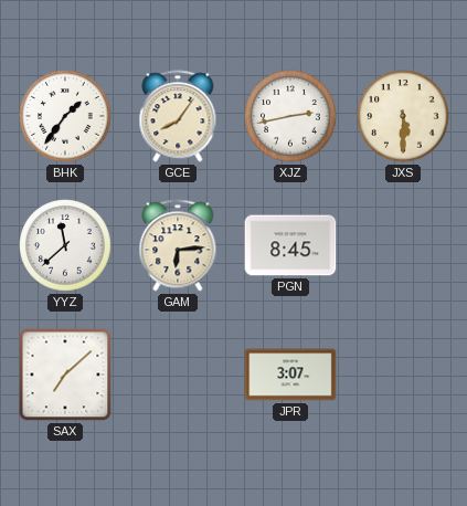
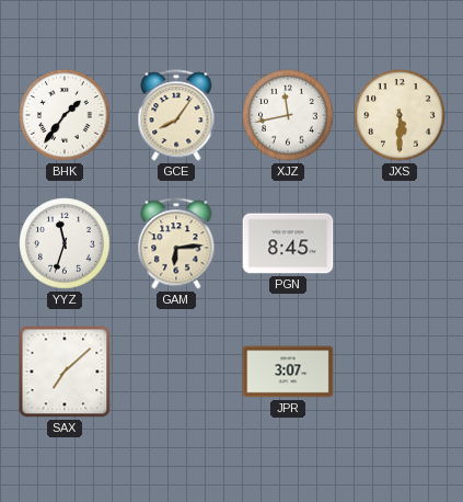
XJZ: 2:43 -> 11:43 (288, 115)
YYZ: 11:38 -> 11:33 (65, 243)
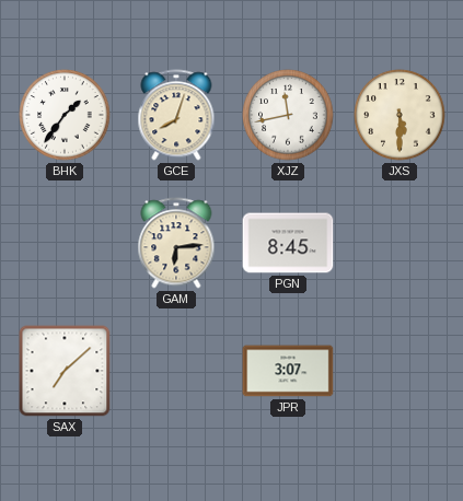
GCE: 8:06 -> 8:03 (176, 115)
YYZ: 11:33 -> none (65, 243)
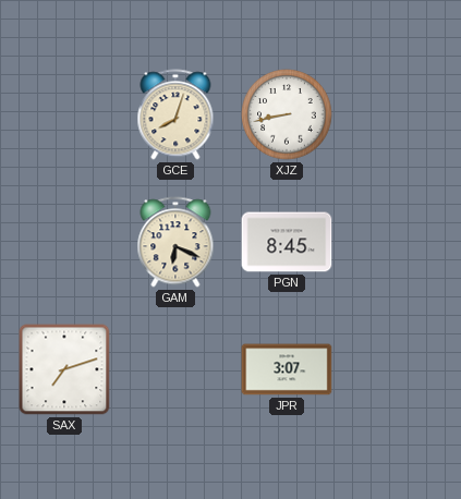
BHK: 1:36 -> none (65, 115)
XJZ: 11:43 -> 8:43 (287, 114)
JXS: 5:30 -> none (400, 115)
GAM: 6:14 -> 6:19 (175, 242)
SAX: 7:08 -> 7:12 (64, 369)
